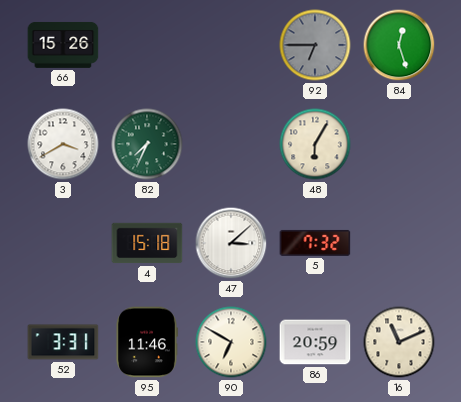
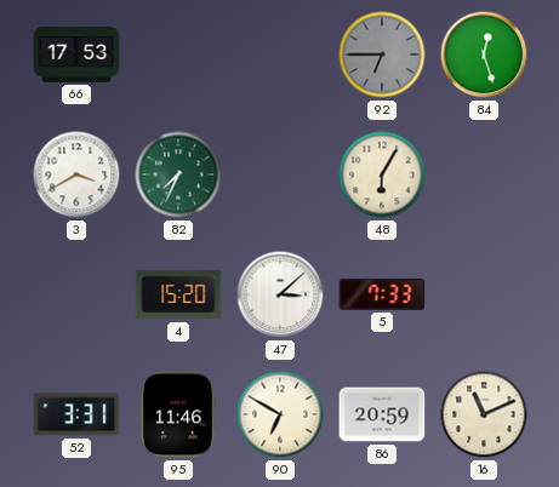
66: 15:26 -> 17:53 (76, 55)
4: 15:18 -> 15:20 (178, 294)
5: 7:32 -> 7:33 (382, 294)
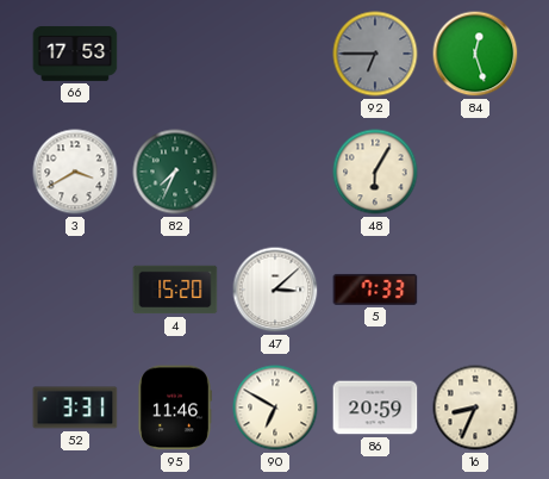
16: 11:11 -> 8:34 (475, 408)
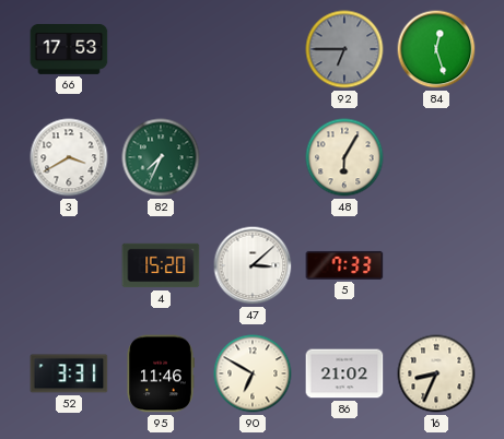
86: 20:59 -> 21:02 (344, 373)
